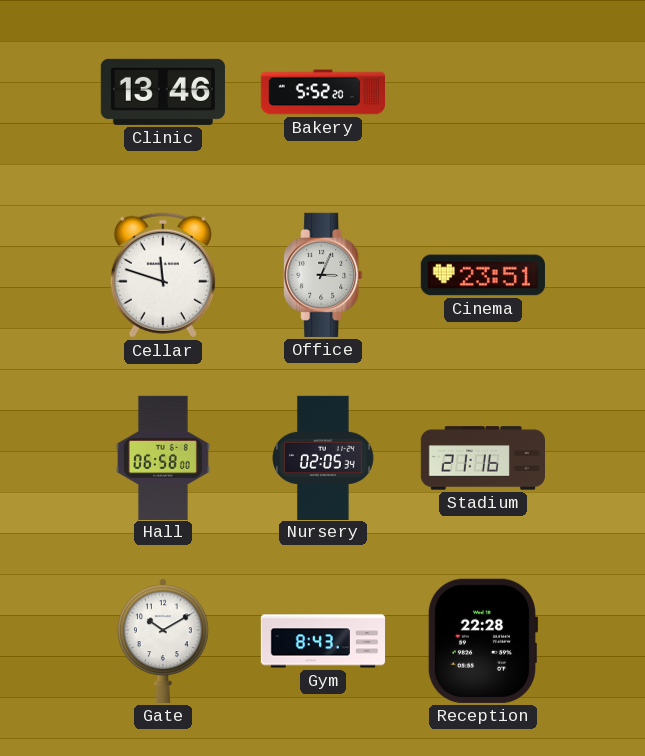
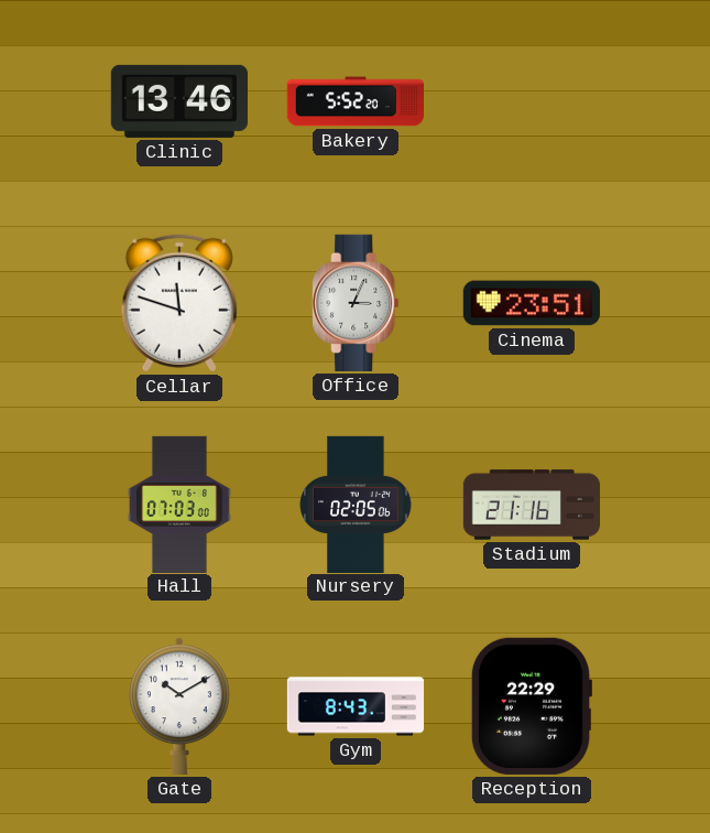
Hall: 06:58 -> 07:03 (179, 504)
Nursery: 02:05:34 -> 02:05:06 (356, 504)
Reception: 22:28 -> 22:29 (531, 706)
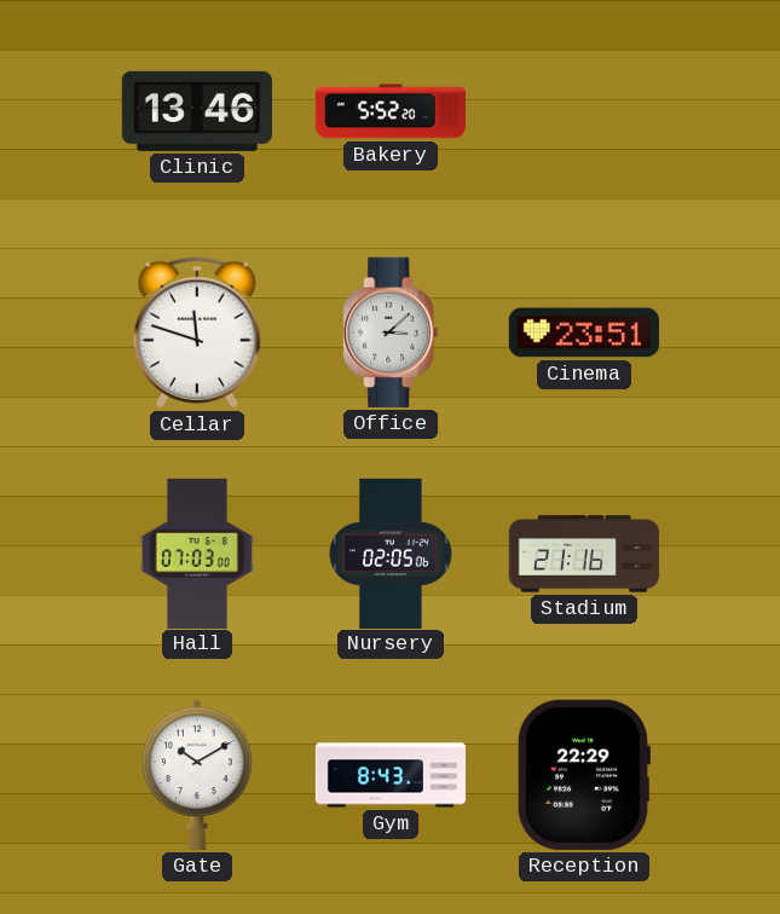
Office: 3:04 -> 3:08 (391, 332)
